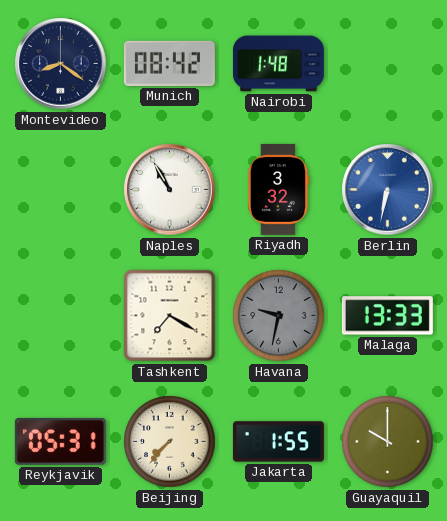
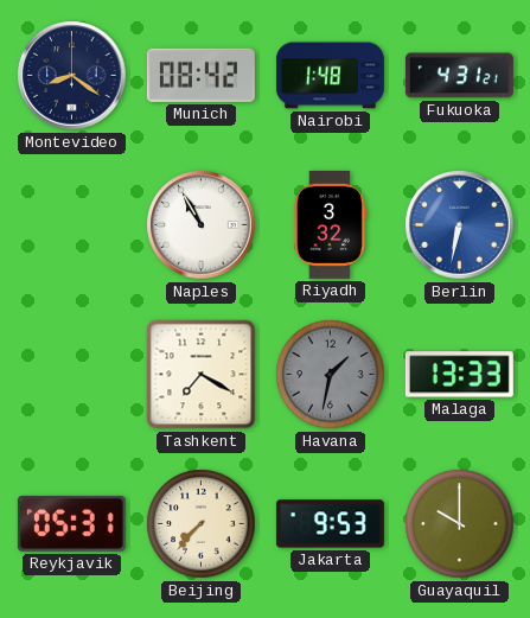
Fukuoka: none -> 4:31 (459, 76)
Havana: 9:32 -> 1:32 (331, 375)
Jakarta: 1:55 -> 9:53 (330, 524)
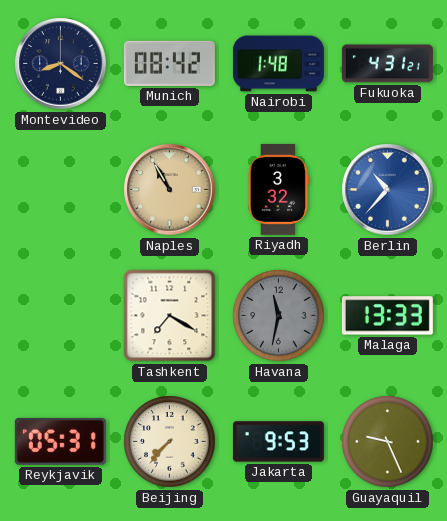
Naples dial: white -> champagne (170, 190)
Berlin: 6:32 -> 10:37 (388, 190)
Havana: 1:32 -> 11:32 (279, 316)
Guayaquil: 10:00 -> 9:26 (388, 442)
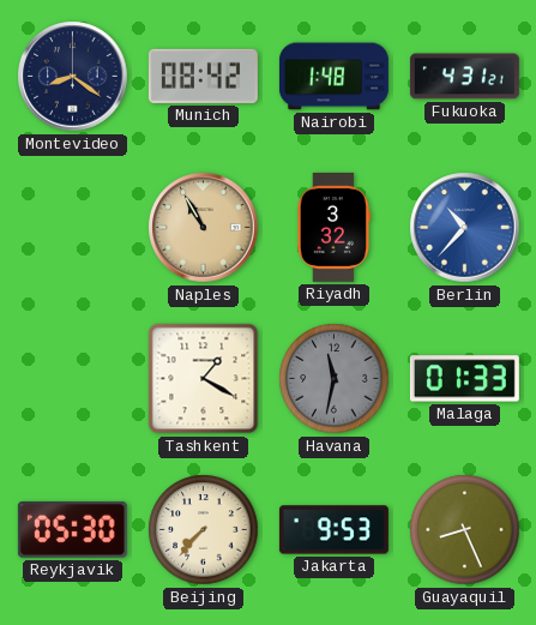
Tashkent: 7:20 -> 1:20 (204, 379)
Malaga: 13:33 -> 01:33 (464, 379)
Reykjavik: 05:31 -> 05:30 (72, 529)
Guayaquil: 9:26 -> 8:26 (465, 530)
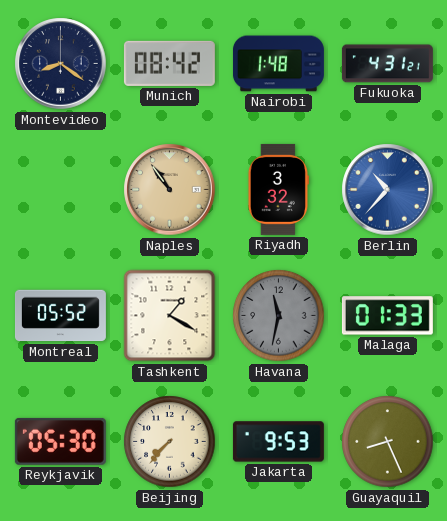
Naples: 10:55 -> 10:54 (170, 190)
Montreal: none -> 05:52 (60, 316)
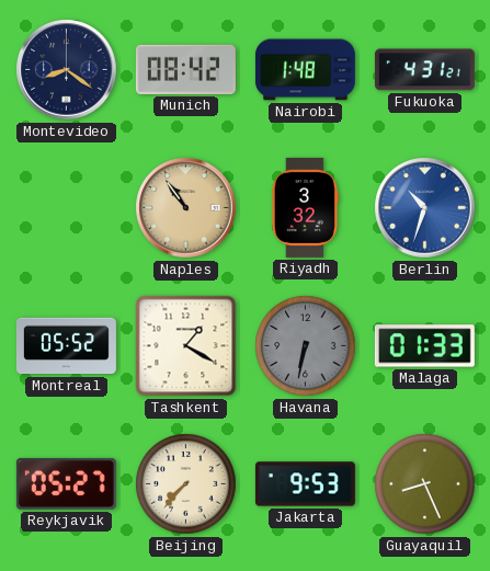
Berlin: 10:37 -> 10:33 (425, 208)
Havana: 11:32 -> 6:32 (306, 346)
Reykjavik: 05:30 -> 05:27 (66, 483)
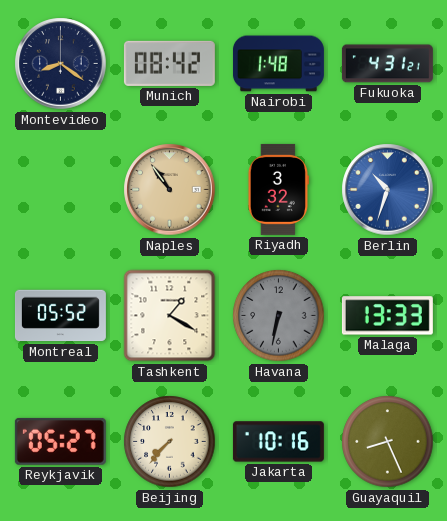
Malaga: 01:33 -> 13:33 (387, 316)
Jakarta: 9:53 -> 10:16 (278, 442)
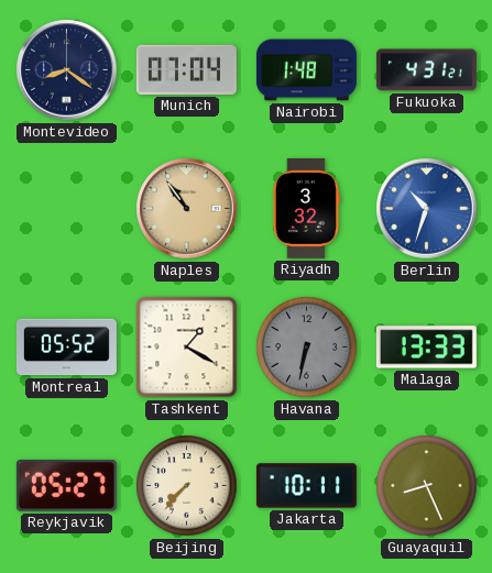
Munich: 08:42 -> 07:04 (186, 69)
Jakarta: 10:16 -> 10:11 (306, 486)
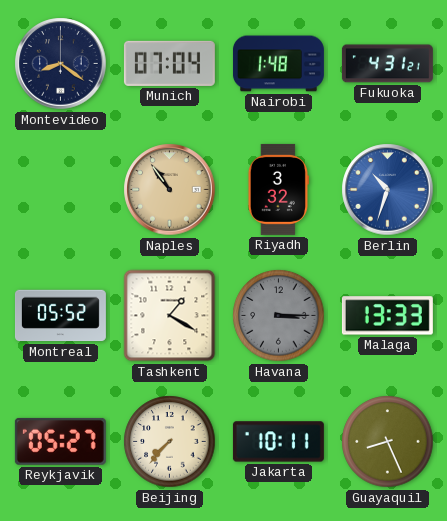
Havana: 6:32 -> 3:15 (279, 316)
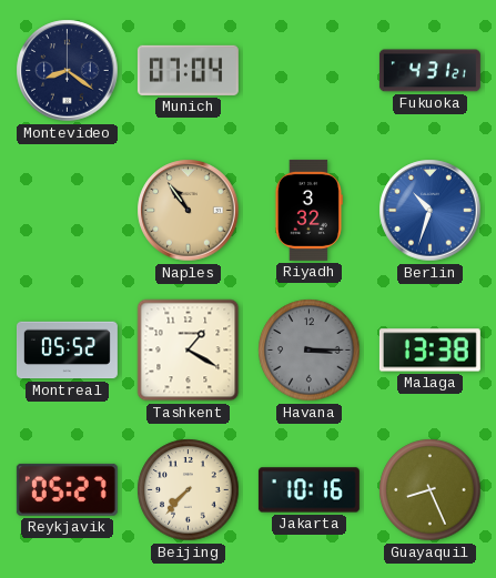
Nairobi: 1:48 -> none (278, 64)
Malaga: 13:33 -> 13:38 (429, 351)
Jakarta: 10:11 -> 10:16 (308, 490)
